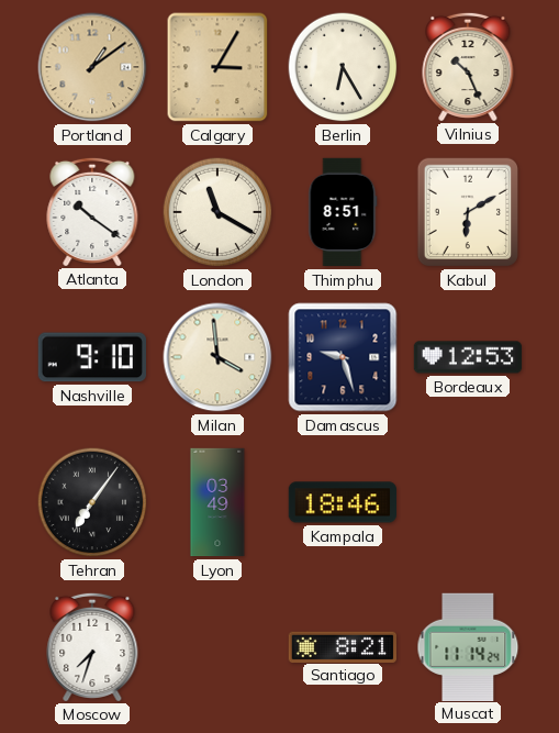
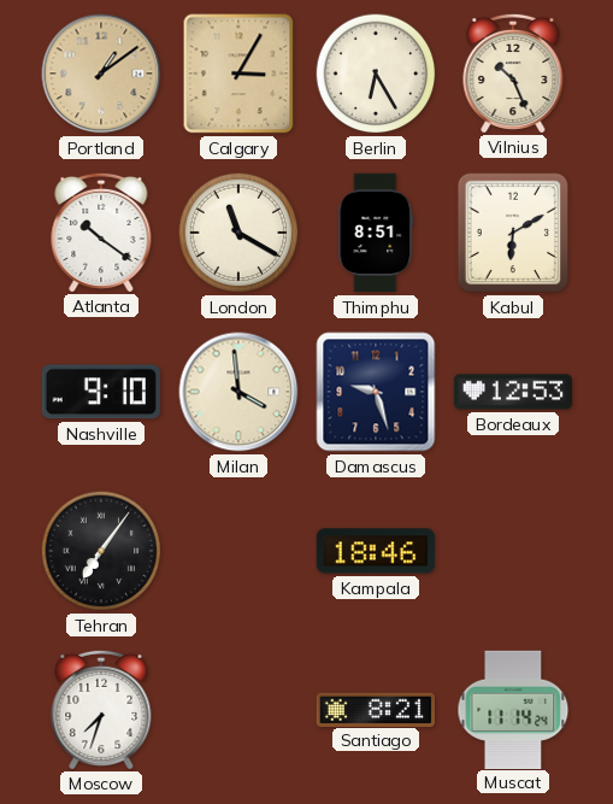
Lyon: 03:49 -> none (217, 502)
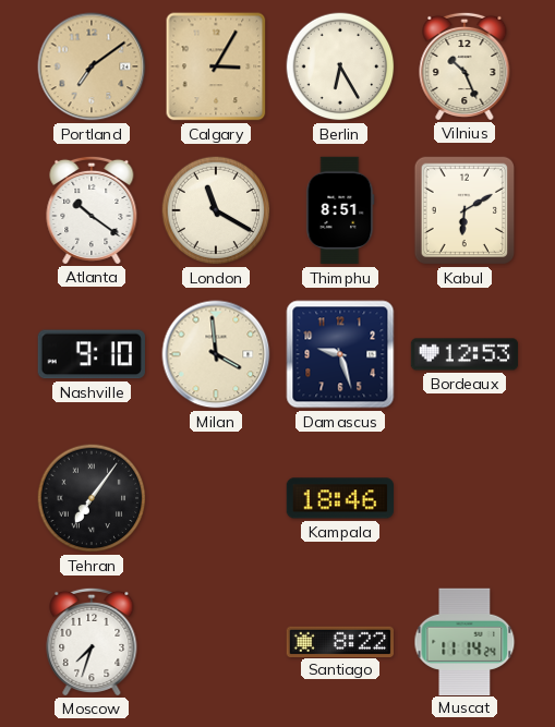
Portland: 1:09 -> 7:09 (92, 66)
Santiago: 8:21 -> 8:22 (339, 641)
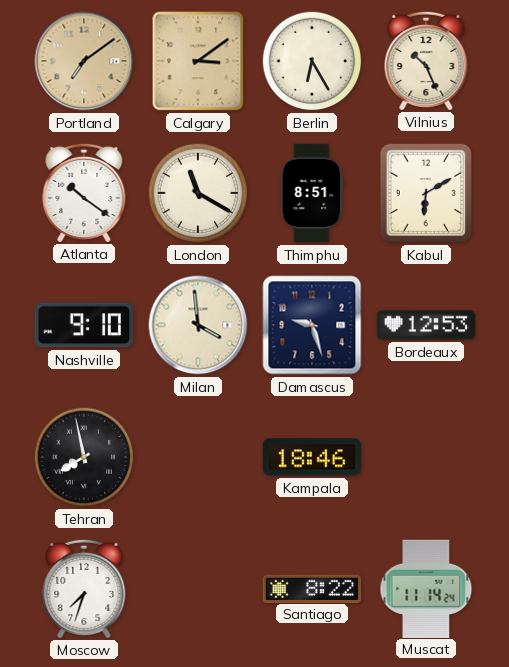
Calgary: 3:05 -> 3:09 (198, 61)
Tehran: 7:06 -> 7:58 (84, 457)
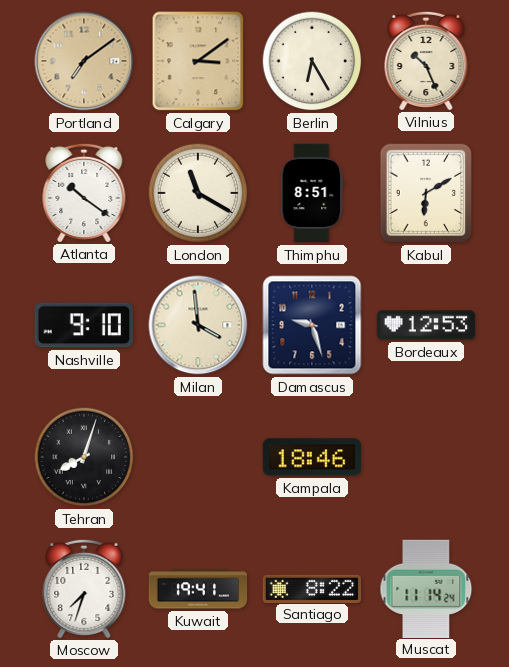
Tehran: 7:58 -> 8:03 (84, 457)
Kuwait: none -> 19:41 (198, 589)
